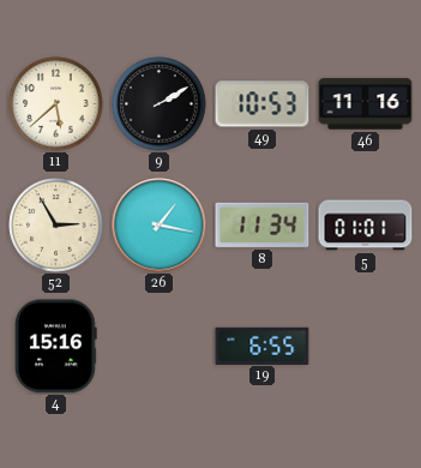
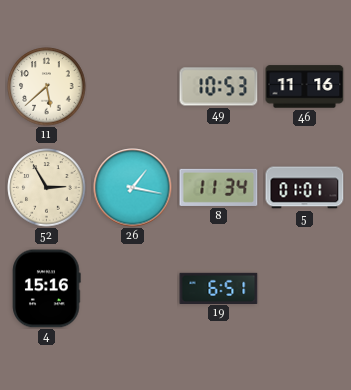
9: 2:10 -> none (160, 104)
19: 6:55 -> 6:51 (219, 288)
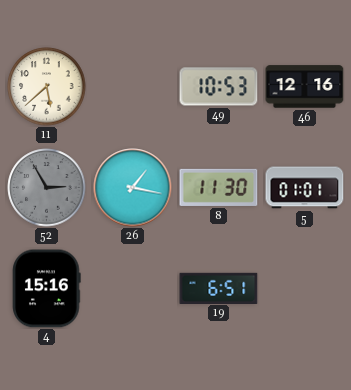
46: 11:16 -> 12:16 (305, 87)
52 dial: cream -> grey (47, 188)
8: 11:34 -> 11:30 (219, 187)
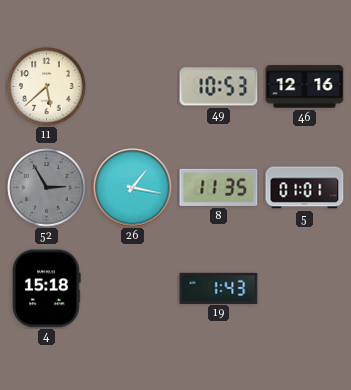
8: 11:30 -> 11:35 (219, 187)
4: 15:16 -> 15:18 (47, 289)
19: 6:51 -> 1:43 (219, 288)
